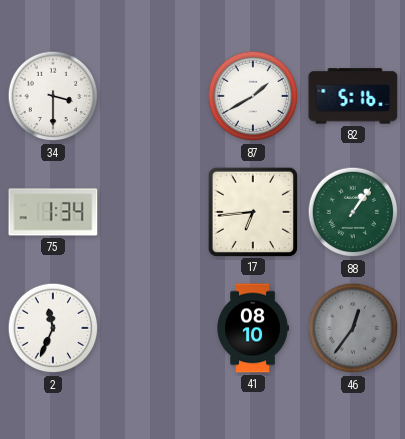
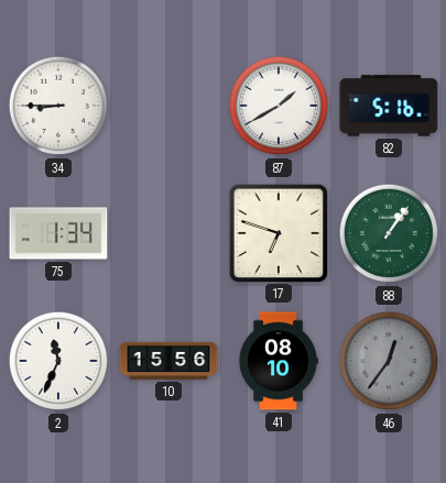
34: 3:30 -> 8:45 (58, 106)
17: 6:44 -> 6:48 (278, 232)
10: none -> 15:56 (168, 361)
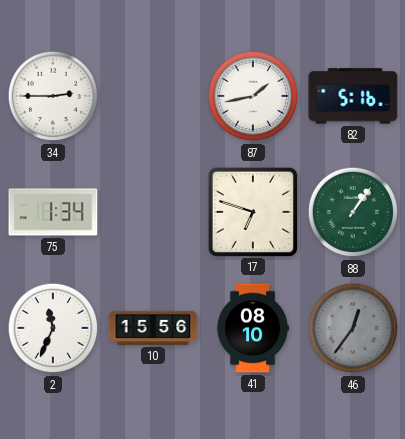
34: 8:45 -> 2:45 (53, 96)
87: 1:40 -> 1:43 (253, 96)
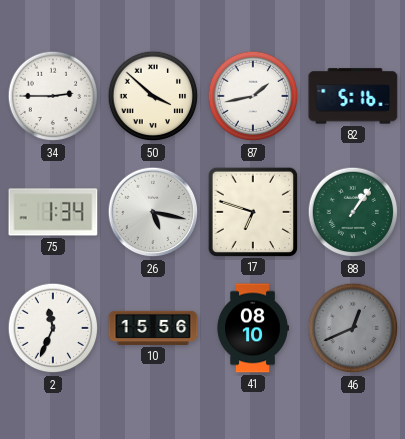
50: none -> 3:52 (153, 96)
26: none -> 5:17 (153, 212)
46: 12:36 -> 12:41 (353, 328)
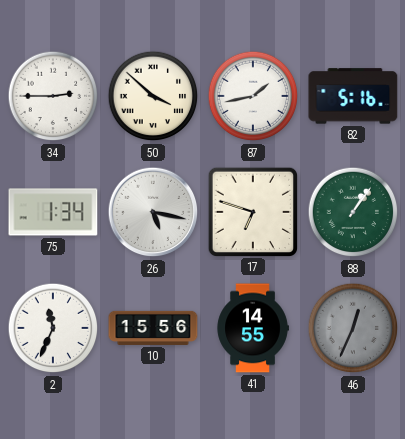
41: 08:10 -> 14:55 (253, 328)
46: 12:41 -> 12:34 (353, 328)
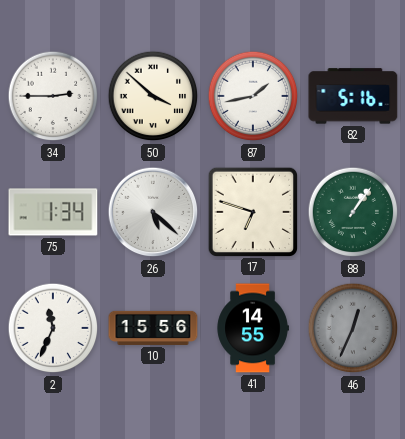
26: 5:17 -> 5:22 (153, 212)
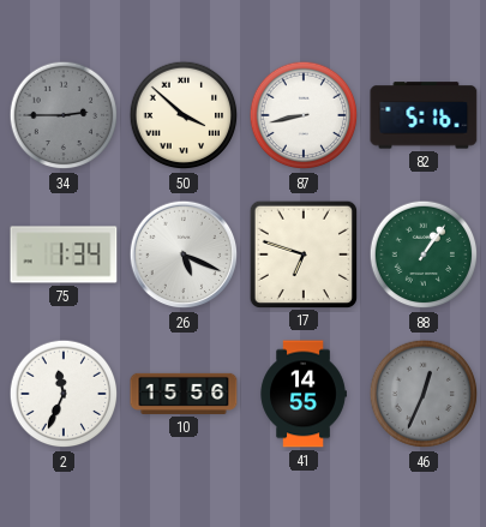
34 dial: white -> grey (64, 115)
87: 1:43 -> 8:43 (304, 115)
26: 5:22 -> 5:19 (184, 254)
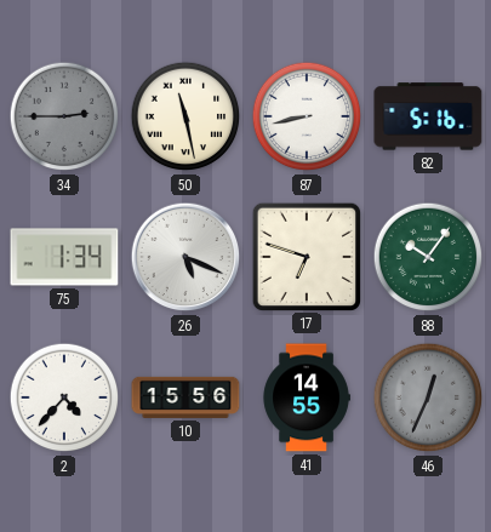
50: 3:52 -> 11:28 (185, 116)
88: 1:06 -> 10:06 (428, 257)
2: 11:34 -> 4:37 (64, 397)
